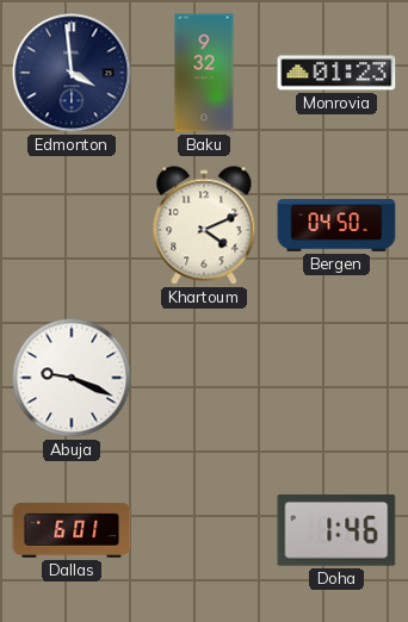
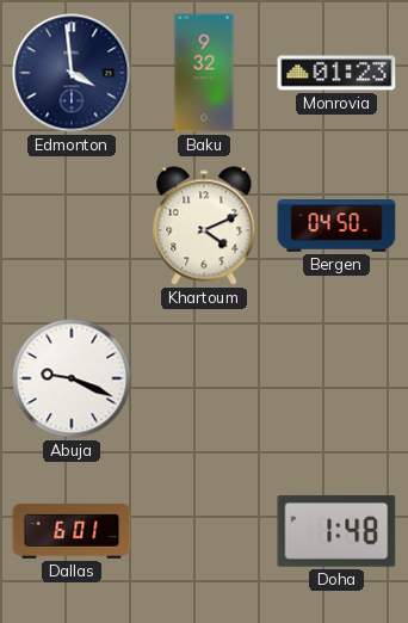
Doha: 1:46 -> 1:48 (336, 531)
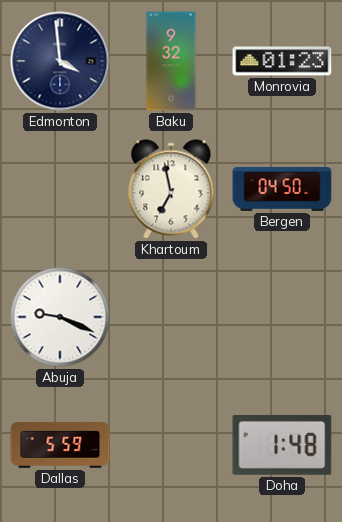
Khartoum: 4:11 -> 6:58 (171, 189)
Dallas: 6:01 -> 5:59 (60, 445)
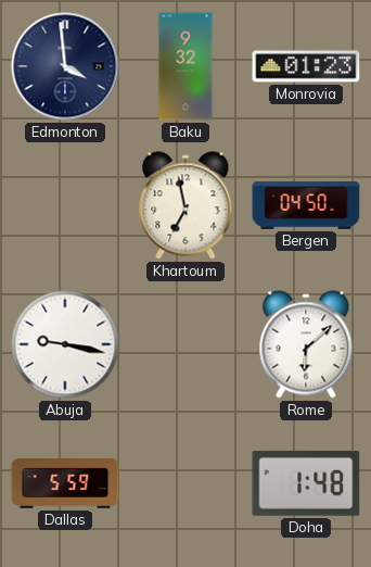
Abuja: 9:19 -> 9:17 (65, 344)
Rome: none -> 6:08 (306, 344)
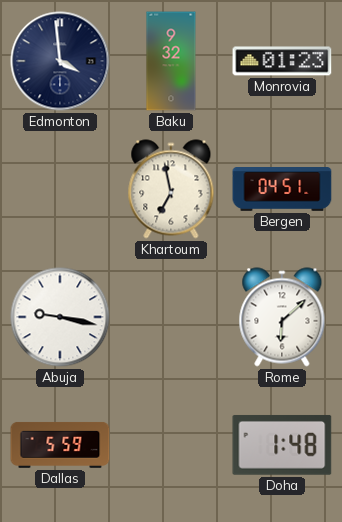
Bergen: 04:50 -> 04:51 (282, 190)
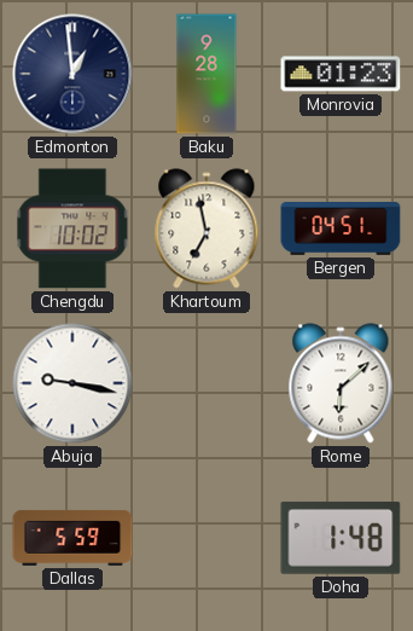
Edmonton: 3:59 -> 12:59 (72, 74)
Baku: 9:32 -> 9:28 (206, 74)
Chengdu: none -> 10:02 (72, 228)
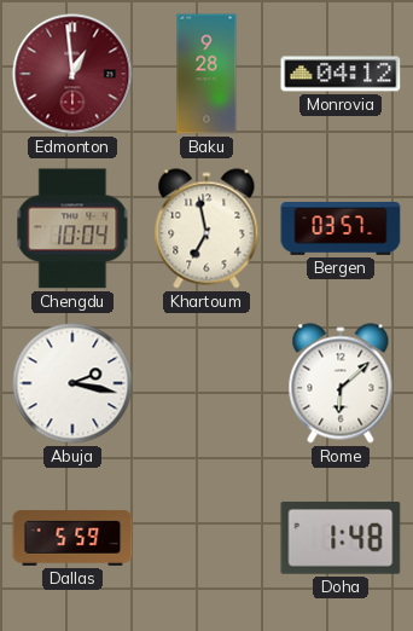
Edmonton dial: navy -> burgundy (72, 74)
Monrovia: 01:23 -> 04:12 (341, 74)
Chengdu: 10:02 -> 10:04 (72, 228)
Bergen: 04:51 -> 03:57 (341, 230)
Abuja: 9:17 -> 2:17 (72, 383)
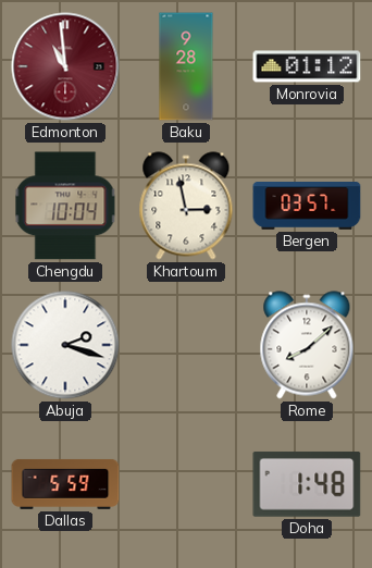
Edmonton: 12:59 -> 10:59 (65, 66)
Monrovia: 04:12 -> 01:12 (307, 66)
Khartoum: 6:58 -> 2:58 (186, 206)
Abuja: 2:17 -> 2:18 (65, 345)
Rome: 6:08 -> 8:08 (307, 345)
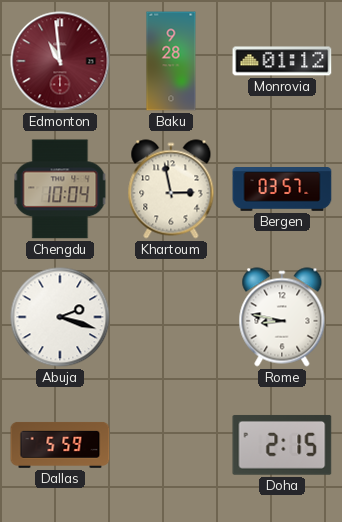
Rome: 8:08 -> 8:47 (282, 317)
Doha: 1:48 -> 2:15 (282, 445)
